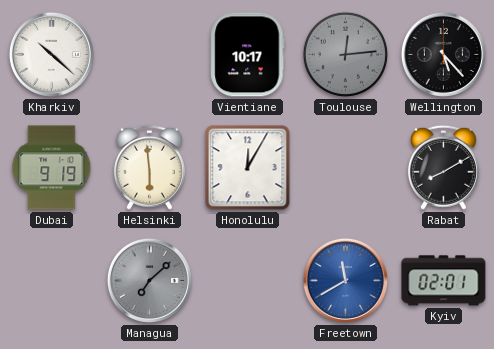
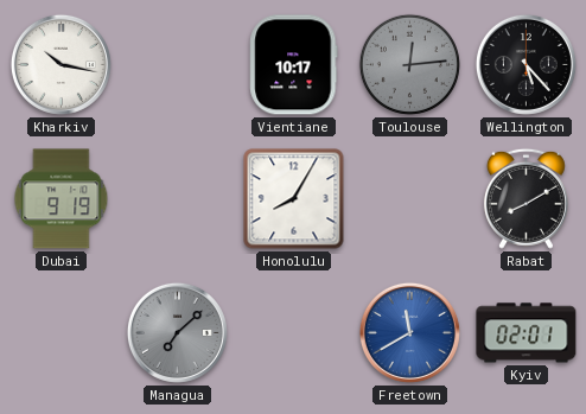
Kharkiv: 10:22 -> 10:17 (60, 64)
Helsinki: 5:59 -> none (149, 167)
Honolulu: 12:05 -> 8:05 (294, 199)
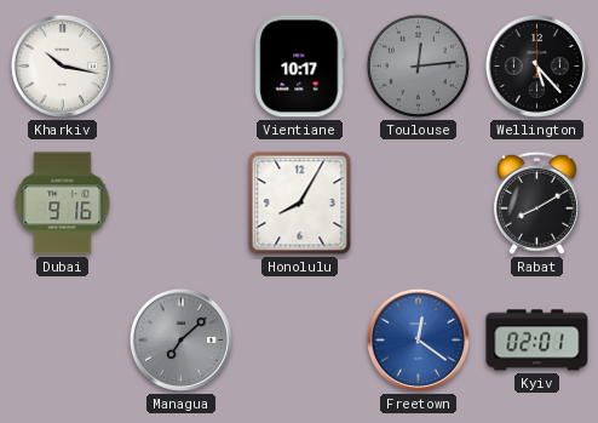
Dubai: 9:19 -> 9:16 (63, 204)
Freetown: 11:40 -> 12:21 (418, 339)
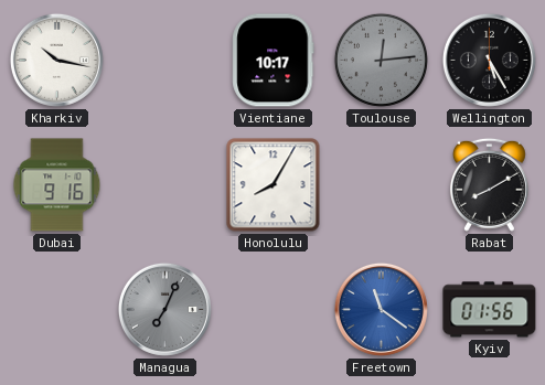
Wellington: 5:23 -> 5:25 (489, 60)
Managua: 7:08 -> 7:04 (164, 309)
Freetown: 12:21 -> 11:21 (381, 309)
Kyiv: 02:01 -> 01:56 (490, 310)
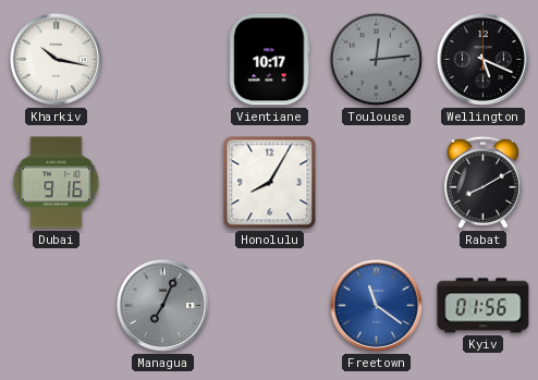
Wellington: 5:25 -> 5:19 (482, 59)
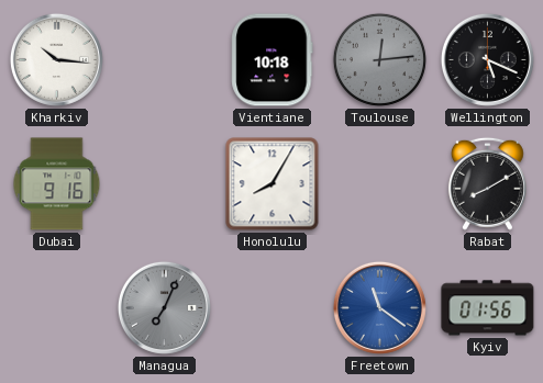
Kharkiv: 10:17 -> 10:16 (56, 59)
Vientiane: 10:17 -> 10:18 (273, 60)
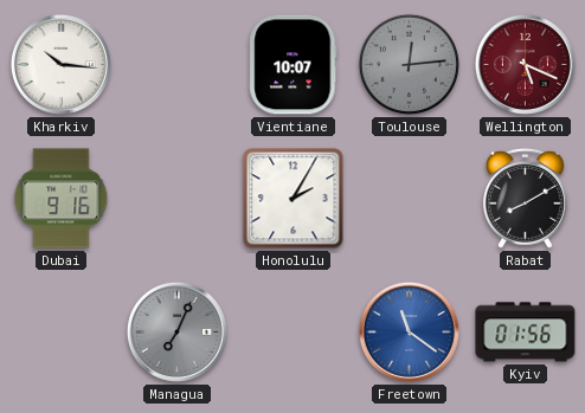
Vientiane: 10:18 -> 10:07 (294, 65)
Wellington dial: black -> burgundy (525, 64)
Honolulu: 8:05 -> 2:05 (294, 199)
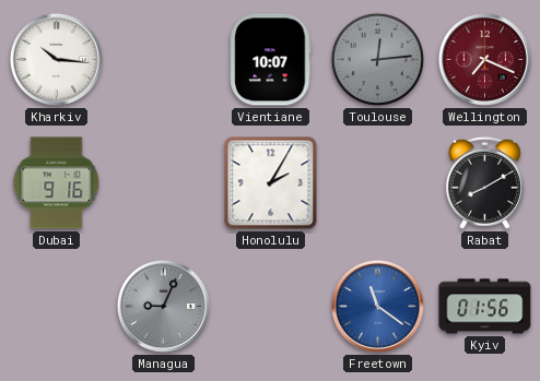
Wellington: 5:19 -> 7:19 (484, 59)
Managua: 7:04 -> 9:04 (163, 306)
